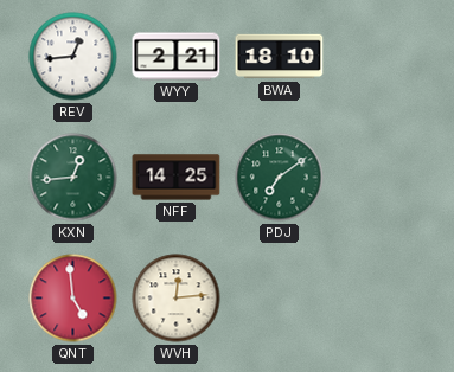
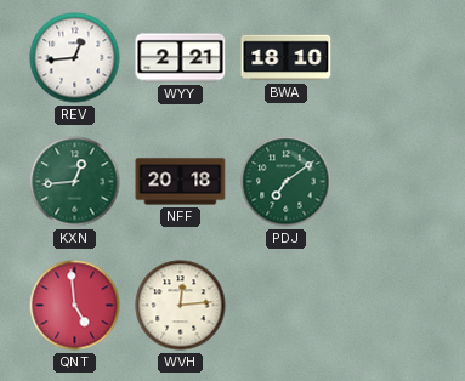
NFF: 14:25 -> 20:18 (181, 182)
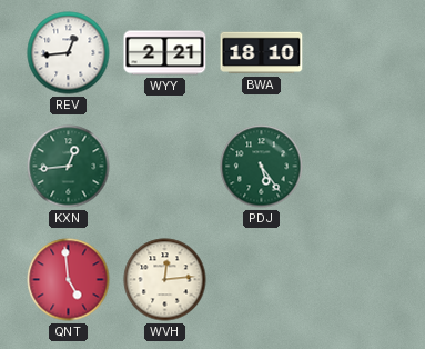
NFF: 20:18 -> none (181, 182)
PDJ: 7:09 -> 5:24 (262, 167)
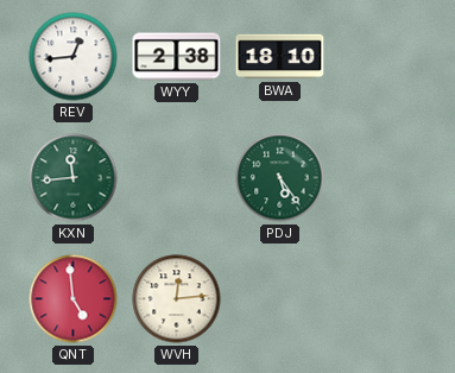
WYY: 2:21 -> 2:38 (177, 57)
KXN: 12:44 -> 11:44 (74, 178)
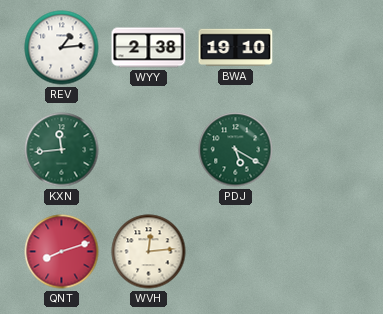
REV: 12:44 -> 1:14 (62, 48)
BWA: 18:10 -> 19:10 (236, 48)
PDJ: 5:24 -> 5:20 (236, 150)
QNT: 4:59 -> 8:12 (62, 252)
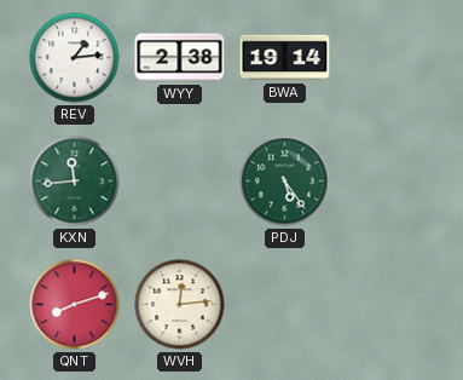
BWA: 19:10 -> 19:14 (285, 58)
PDJ: 5:20 -> 5:24 (285, 182)
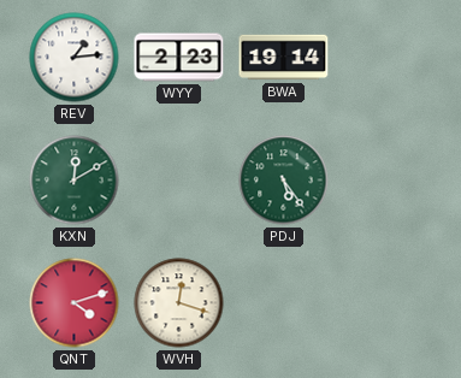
WYY: 2:38 -> 2:23 (179, 58)
KXN: 11:44 -> 12:10 (75, 181)
QNT: 8:12 -> 4:12 (75, 303)
WVH: 12:14 -> 12:18 (179, 303)
